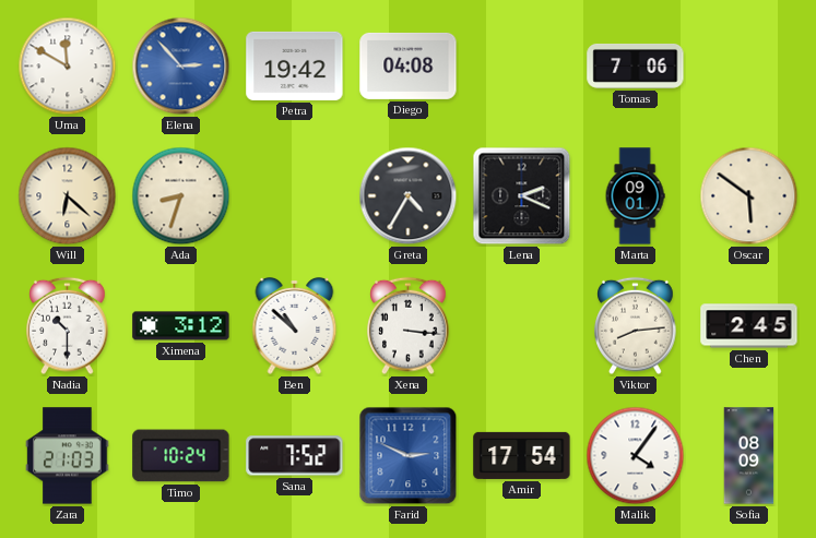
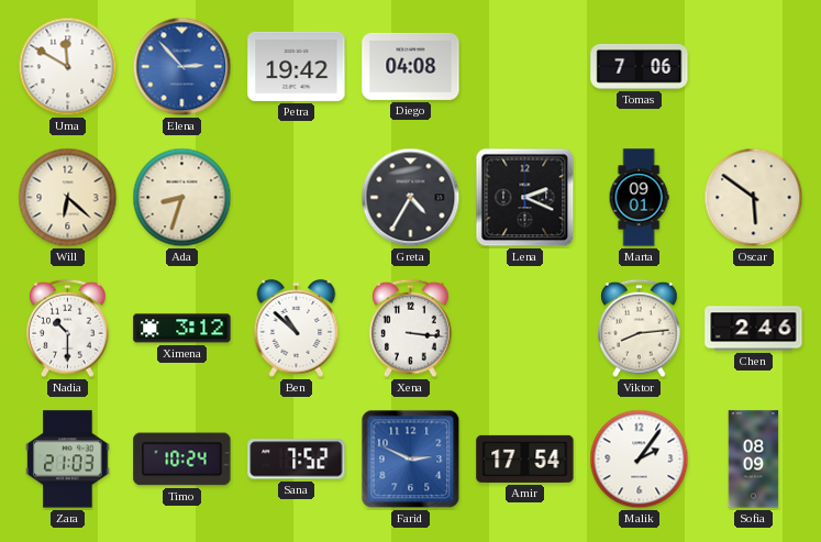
Chen: 2:45 -> 2:46 (754, 329)
Malik: 4:06 -> 2:06 (640, 460)
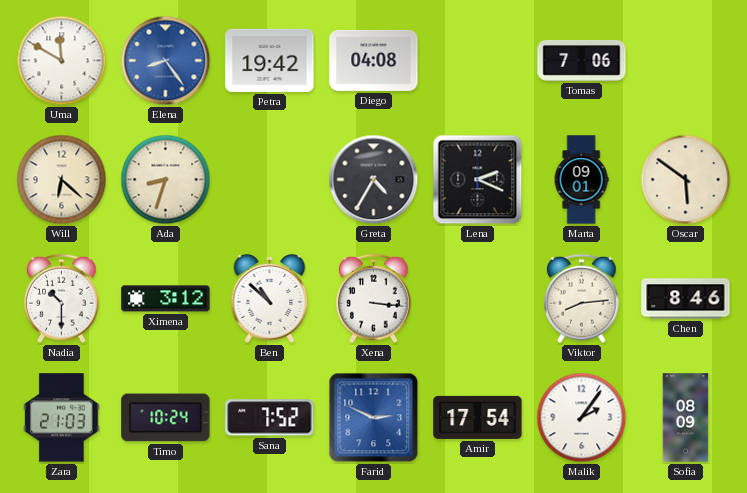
Elena: 2:53 -> 8:24 (166, 61)
Chen: 2:46 -> 8:46 (686, 299)
